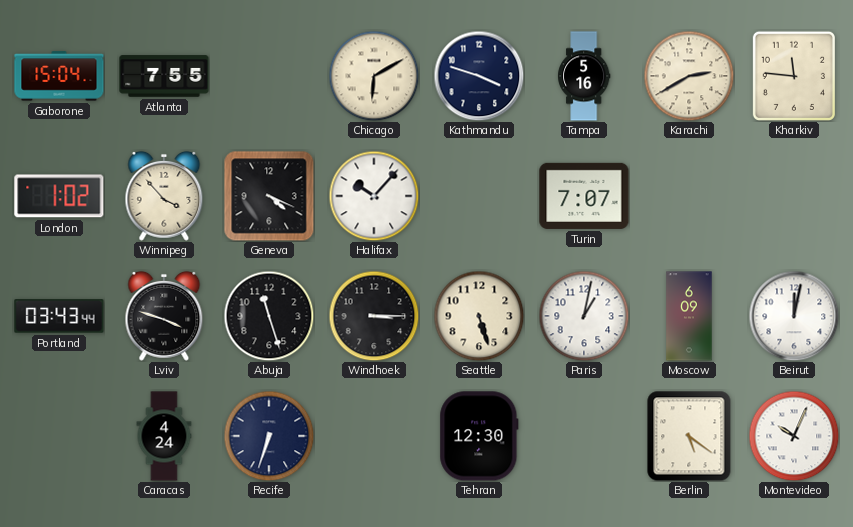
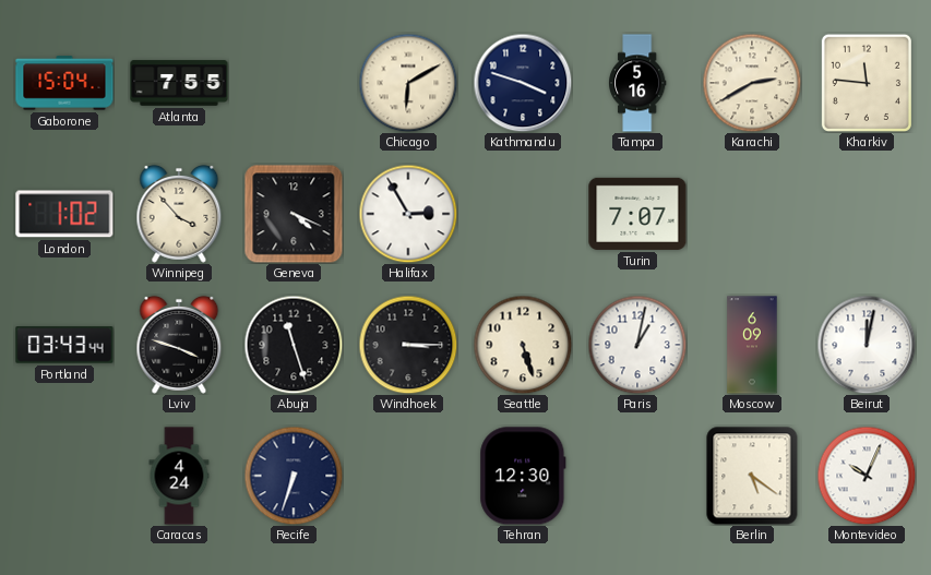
Halifax: 10:07 -> 2:55 (408, 214)
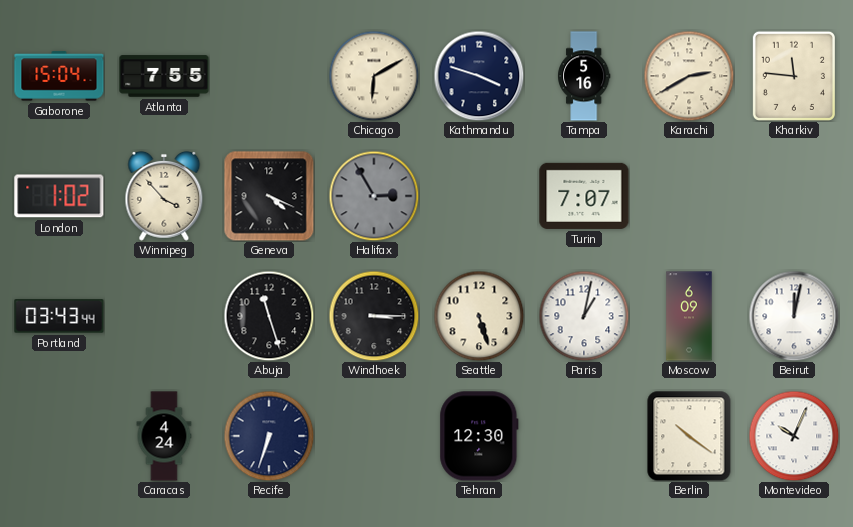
Halifax dial: white -> grey (374, 196)
Lviv: 3:48 -> none (179, 345)
Berlin: 5:21 -> 10:21 (689, 436)
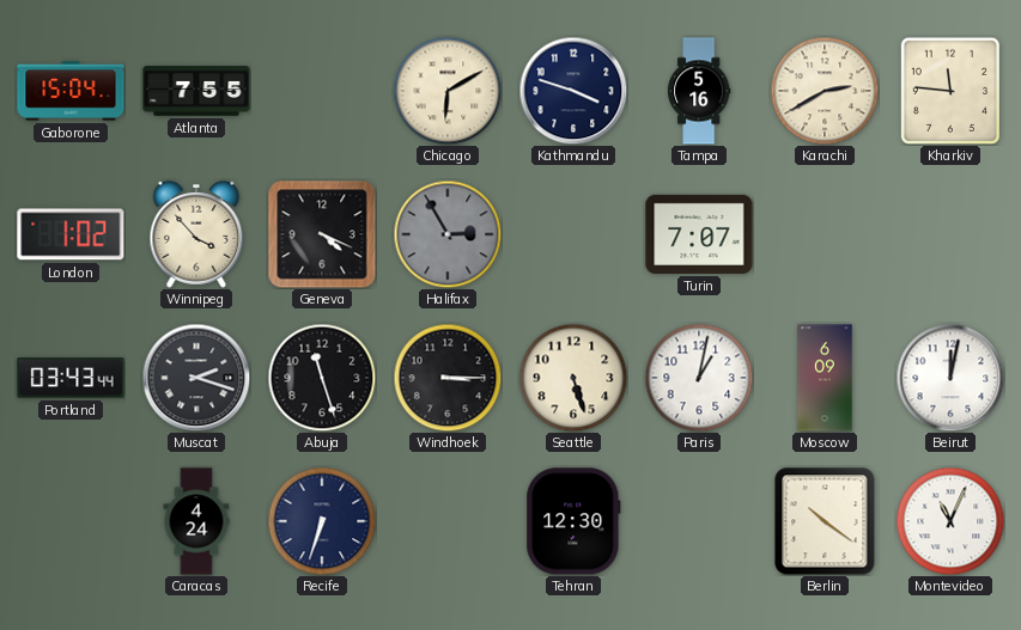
Muscat: none -> 2:18 (196, 378)
Montevideo: 10:04 -> 11:04 (950, 521)
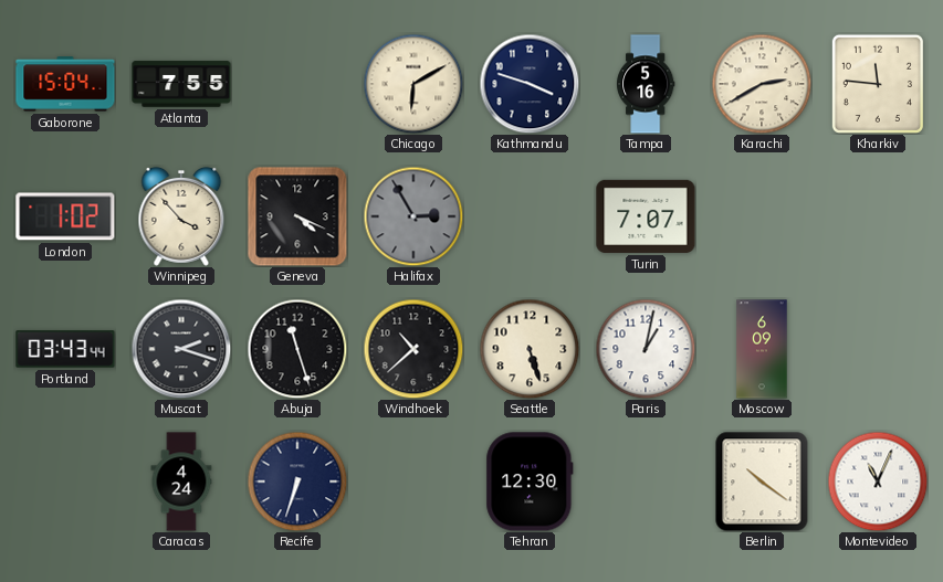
Windhoek: 3:15 -> 10:38 (413, 349)
Beirut: 12:02 -> none (950, 378)
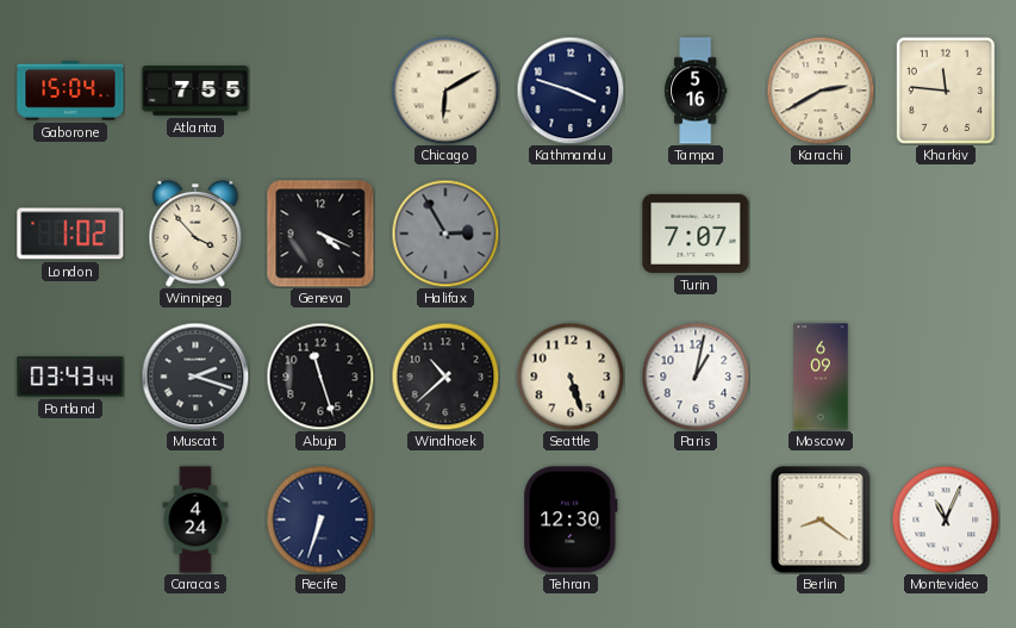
Berlin: 10:21 -> 8:21 (821, 520)
